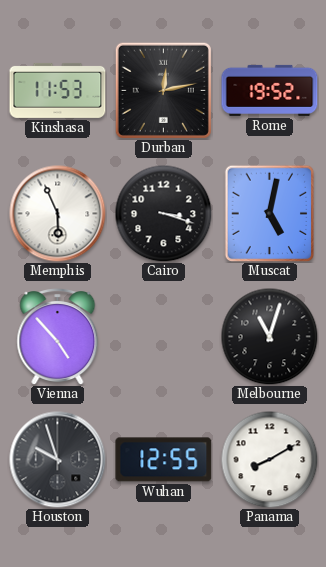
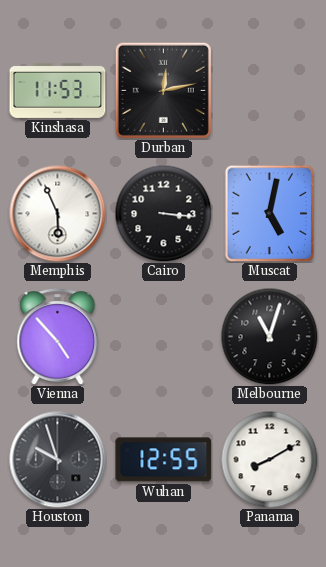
Rome: 19:52 -> none (270, 90)
Cairo: 3:18 -> 3:16 (163, 213)
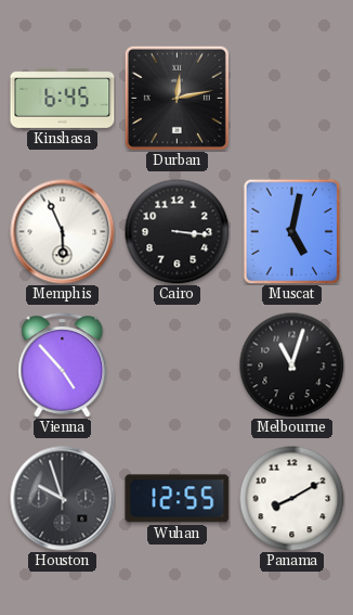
Kinshasa: 11:53 -> 6:45 (63, 98)
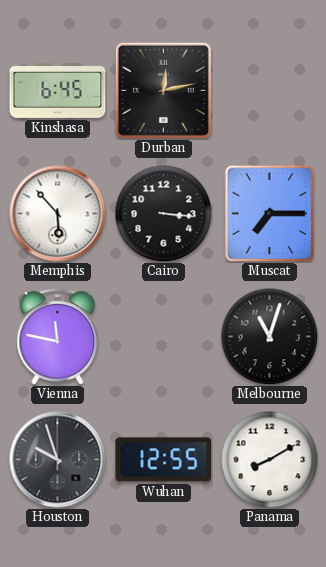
Memphis: 5:56 -> 5:53 (58, 214)
Muscat: 5:02 -> 7:15 (270, 213)
Vienna: 4:53 -> 11:47 (58, 337)
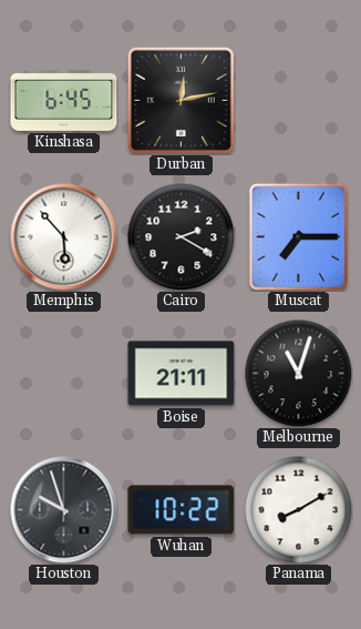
Cairo: 3:16 -> 2:20 (180, 236)
Vienna: 11:47 -> none (58, 337)
Boise: none -> 21:11 (182, 374)
Wuhan: 12:55 -> 10:22 (182, 510)
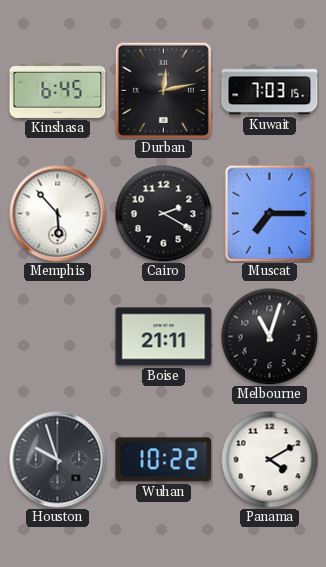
Kuwait: none -> 7:03 (270, 91)
Panama: 8:10 -> 4:10 (269, 459)
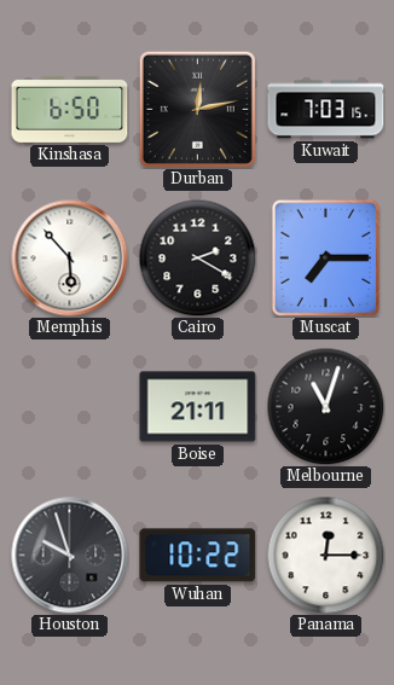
Kinshasa: 6:45 -> 6:50 (70, 109)
Panama: 4:10 -> 12:15 (325, 555)
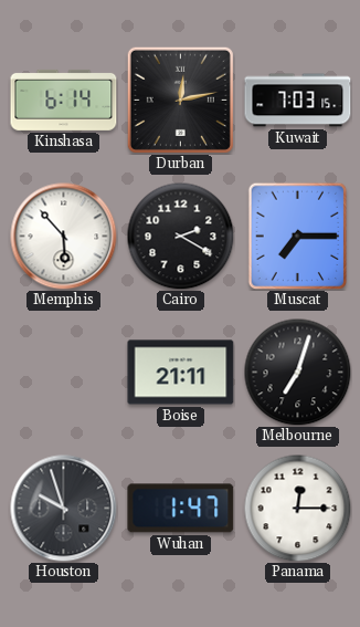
Kinshasa: 6:50 -> 6:14 (64, 100)
Melbourne: 11:03 -> 7:03 (297, 372)
Wuhan: 10:22 -> 1:47 (181, 509)
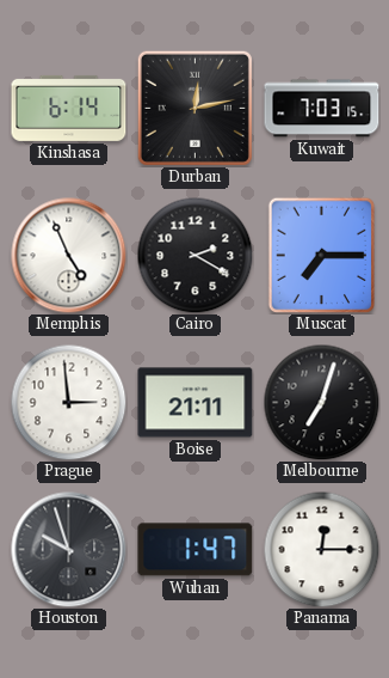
Memphis: 5:53 -> 4:56 (69, 256)
Prague: none -> 2:59 (68, 402)
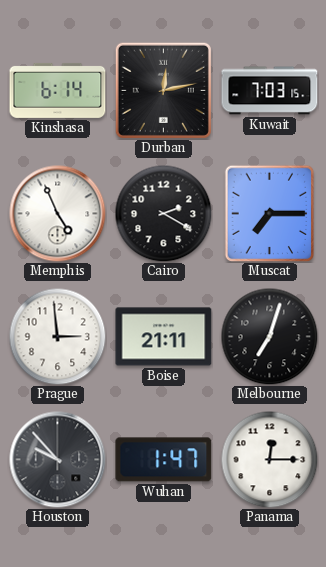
Houston: 9:57 -> 9:53 (58, 460)
